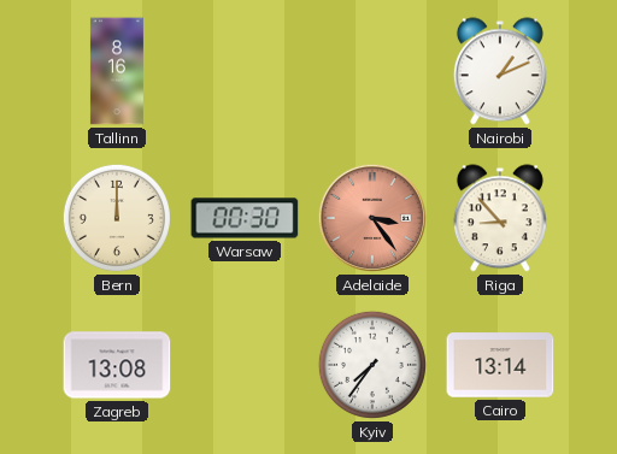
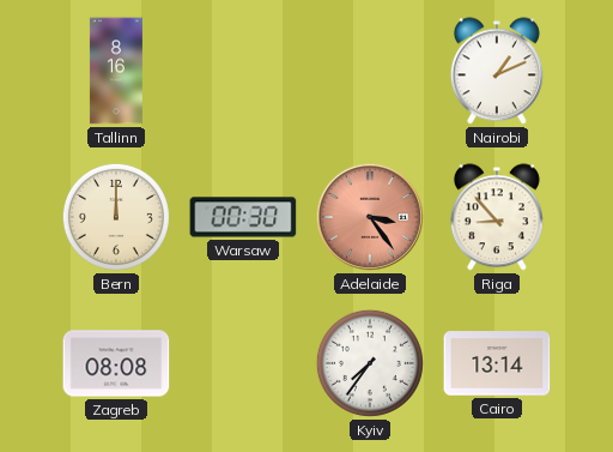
Zagreb: 13:08 -> 08:08 (116, 363)
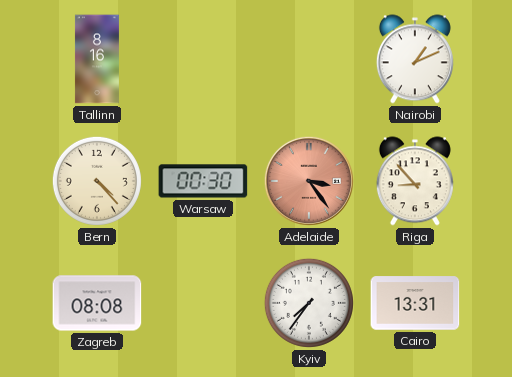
Bern: 12:00 -> 4:23 (97, 181)
Cairo: 13:14 -> 13:31 (415, 303)
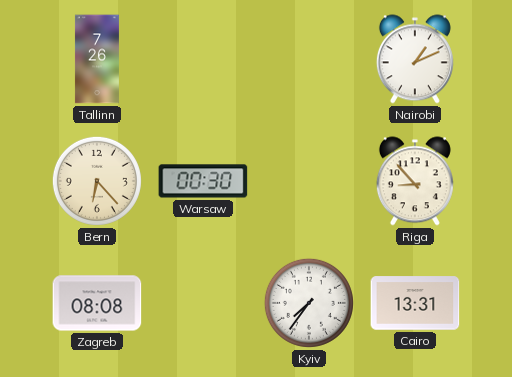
Tallinn: 8:16 -> 7:26 (97, 59)
Bern: 4:23 -> 6:23 (97, 181)
Adelaide: 3:24 -> none (309, 181)
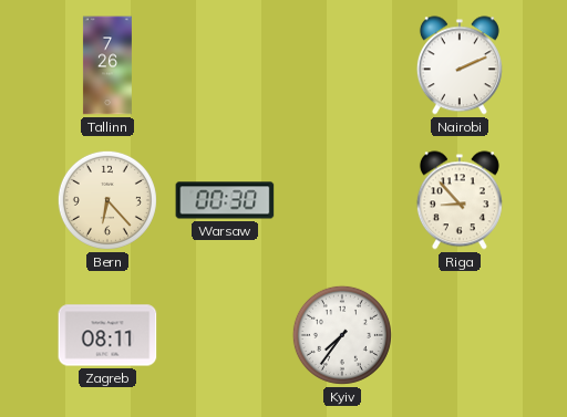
Nairobi: 1:11 -> 2:11 (460, 65)
Zagreb: 08:08 -> 08:11 (107, 335)
Cairo: 13:31 -> none (415, 303)
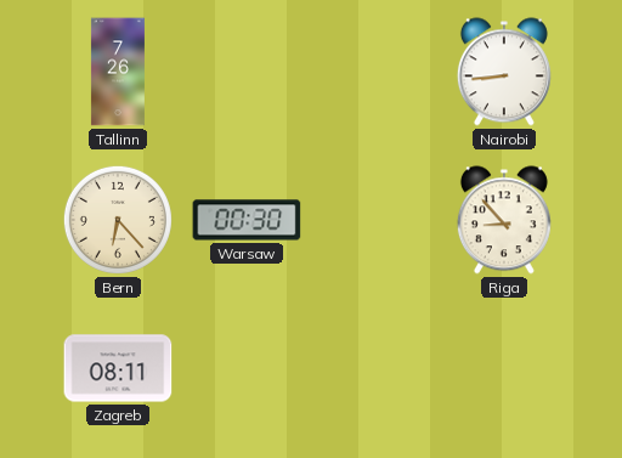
Nairobi: 2:11 -> 8:44 (504, 72)
Kyiv: 7:36 -> none (342, 335)
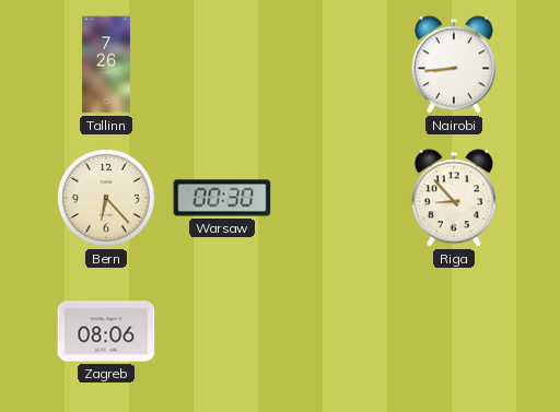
Zagreb: 08:11 -> 08:06 (106, 331)
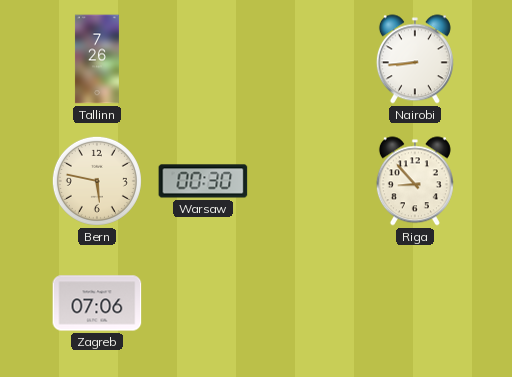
Bern: 6:23 -> 5:47 (97, 181)
Zagreb: 08:06 -> 07:06 (97, 303)
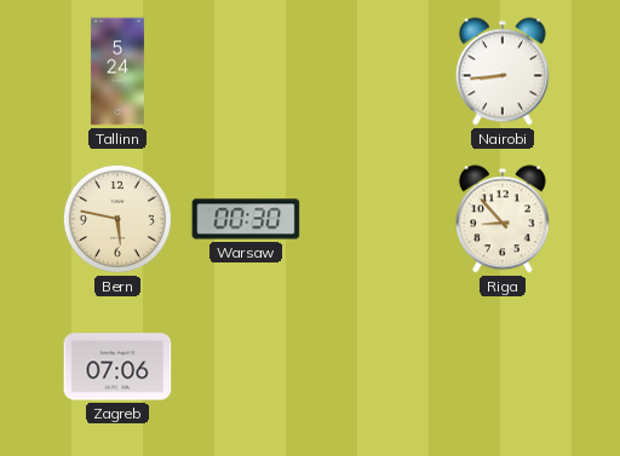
Tallinn: 7:26 -> 5:24 (117, 71)
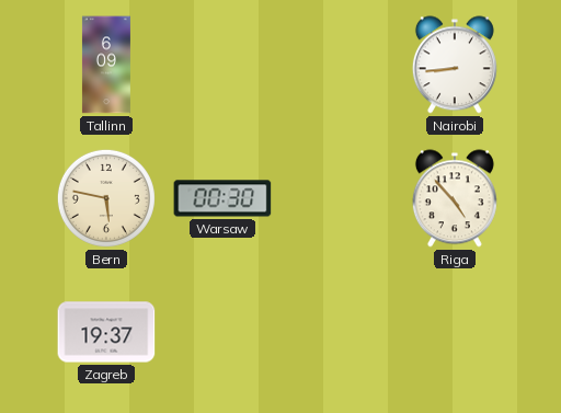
Tallinn: 5:24 -> 6:09 (106, 65)
Riga: 8:53 -> 4:53 (455, 198)
Zagreb: 07:06 -> 19:37 (106, 332)
